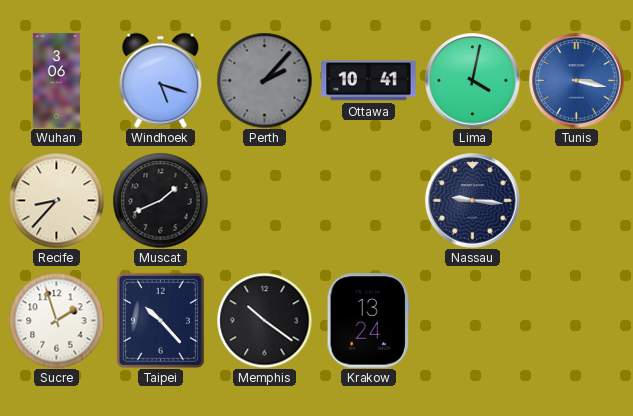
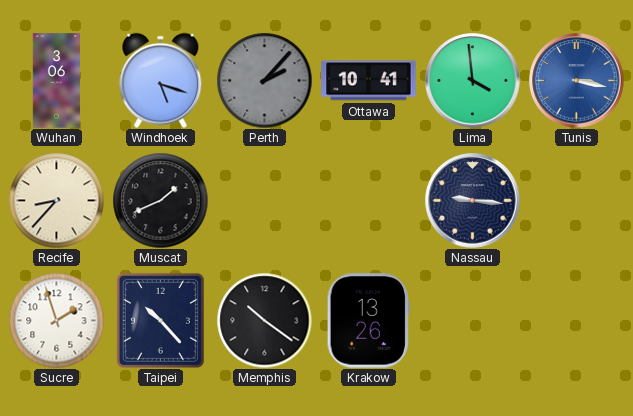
Lima: 4:02 -> 3:59 (473, 81)
Krakow: 13:24 -> 13:26 (368, 321)
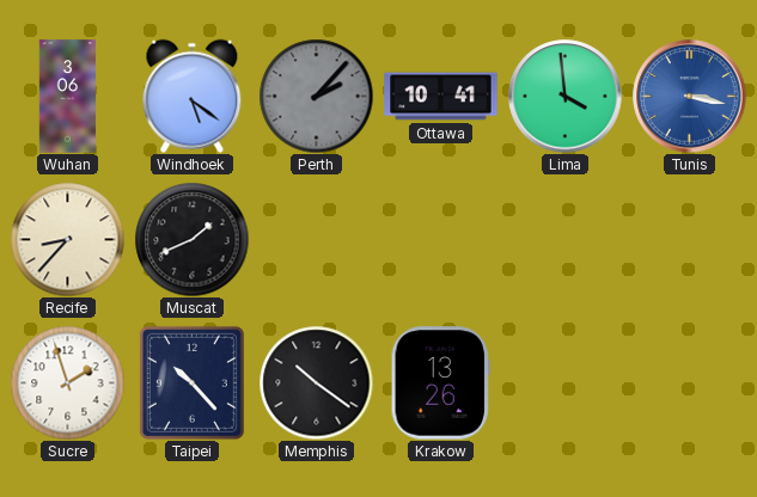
Windhoek: 5:18 -> 5:21 (193, 96)
Nassau: 9:16 -> none (473, 201)
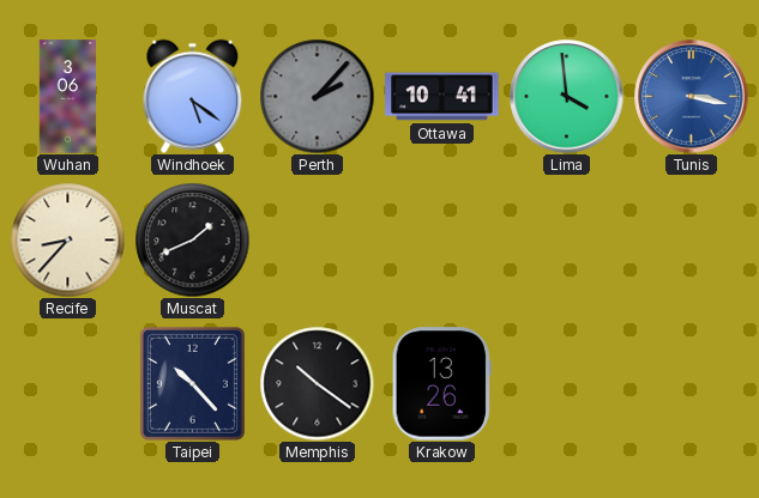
Sucre: 1:57 -> none (67, 382)
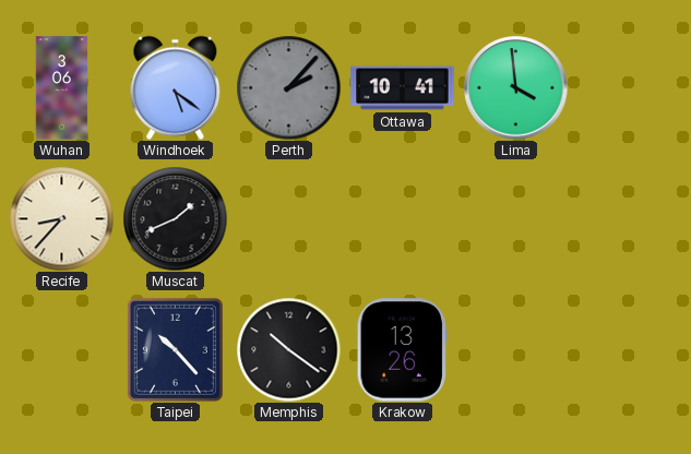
Tunis: 3:17 -> none (692, 97)
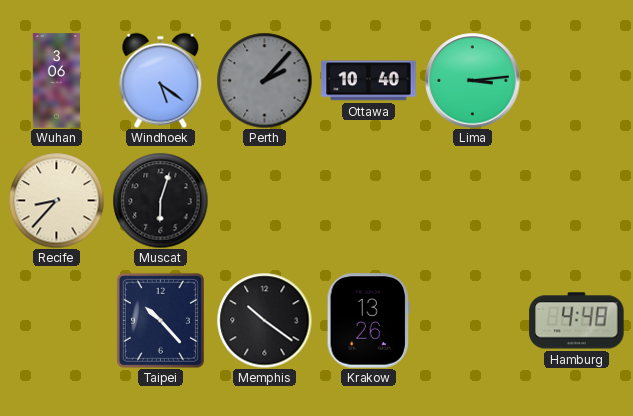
Ottawa: 10:41 -> 10:40 (369, 81)
Lima: 3:59 -> 3:14 (473, 81)
Muscat: 1:41 -> 6:03 (160, 200)
Hamburg: none -> 4:48 (577, 321)
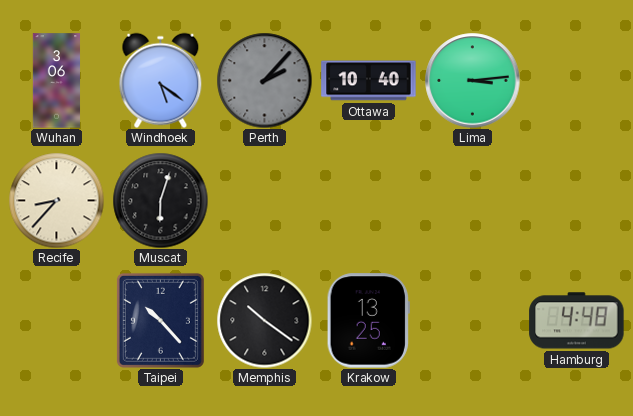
Krakow: 13:26 -> 13:25 (368, 321)
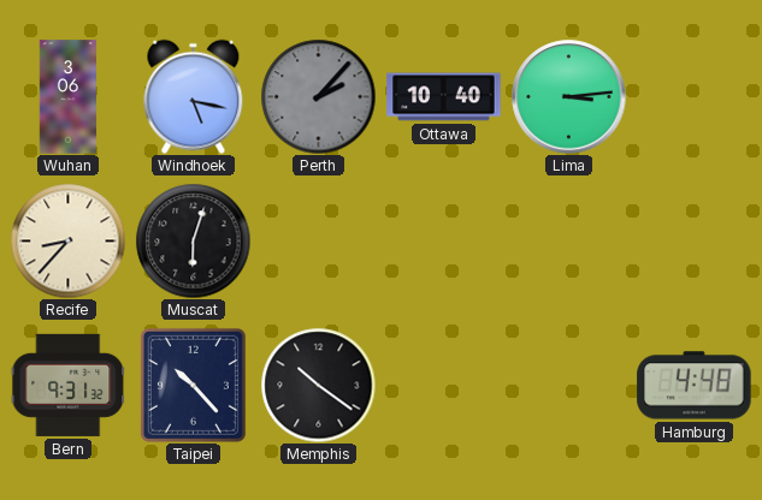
Windhoek: 5:21 -> 5:17 (194, 96)
Bern: none -> 9:31 (67, 385)
Krakow: 13:25 -> none (368, 321)
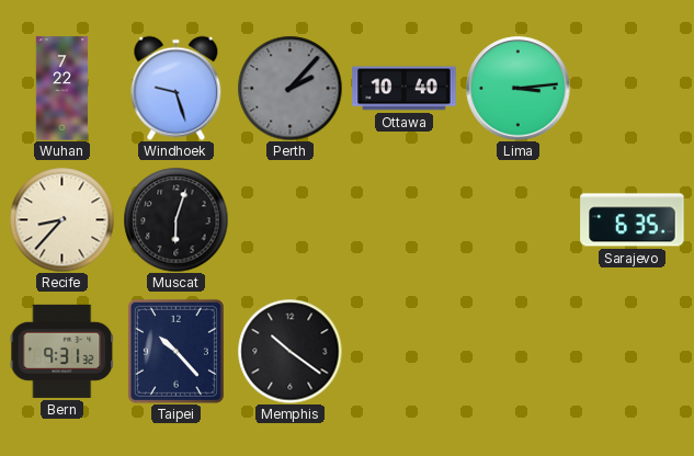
Wuhan: 3:06 -> 7:22 (62, 89)
Windhoek: 5:17 -> 9:27 (177, 88)
Sarajevo: none -> 6:35 (633, 220)
Hamburg: 4:48 -> none (695, 386)
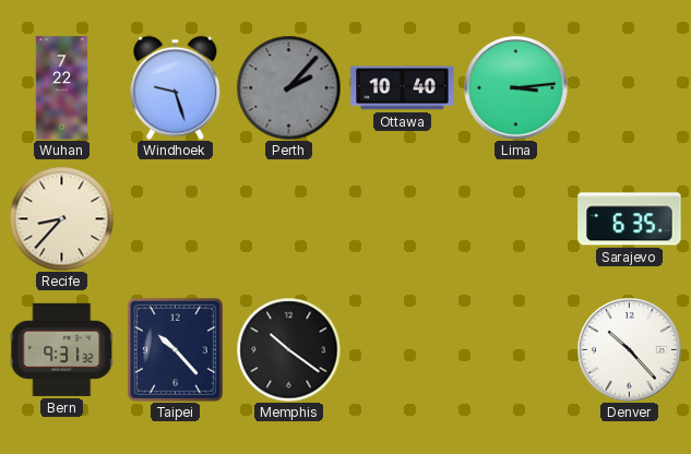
Muscat: 6:03 -> none (175, 219)
Denver: none -> 10:23 (630, 350)
